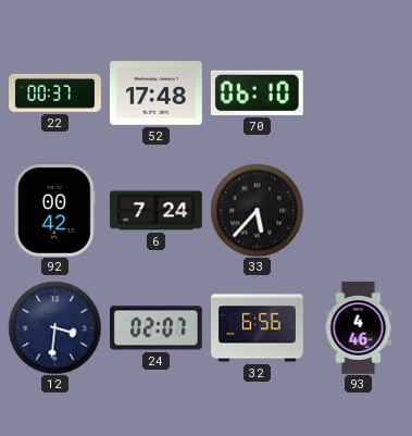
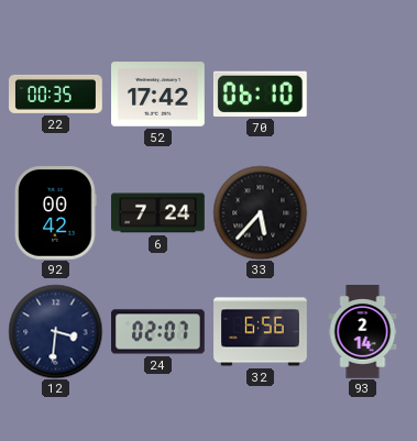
22: 00:37 -> 00:35 (56, 93)
52: 17:48 -> 17:42 (158, 95)
93: 4:46 -> 2:14 (363, 332)
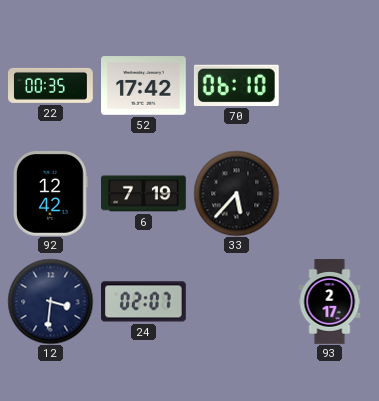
92: 00:42 -> 12:42 (51, 194)
6: 7:24 -> 7:19 (144, 194)
32: 6:56 -> none (261, 332)
93: 2:14 -> 2:17 (330, 302)
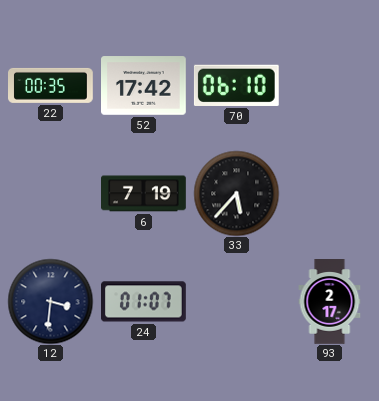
92: 12:42 -> none (51, 194)
24: 02:07 -> 01:07 (144, 302)
